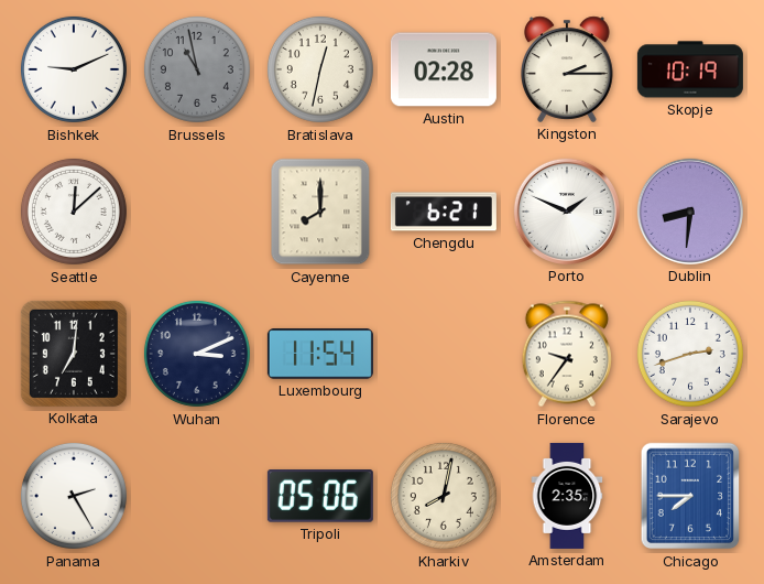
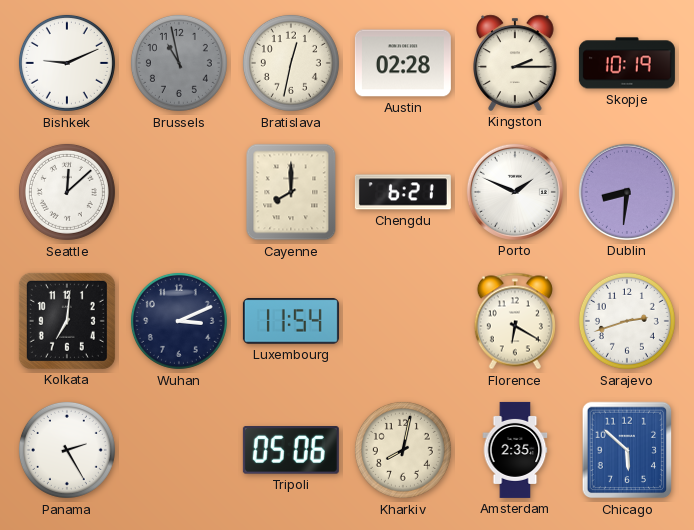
Florence: 9:36 -> 6:20 (515, 321)
Chicago: 7:45 -> 5:52 (627, 450)
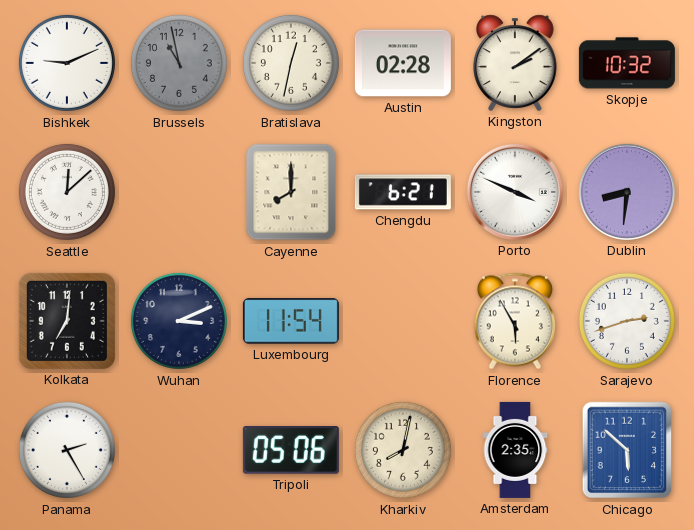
Kingston: 2:15 -> 2:09 (516, 63)
Skopje: 10:19 -> 10:32 (627, 63)
Porto: 1:49 -> 3:49 (515, 192)
Florence: 6:20 -> 5:55 (515, 321)
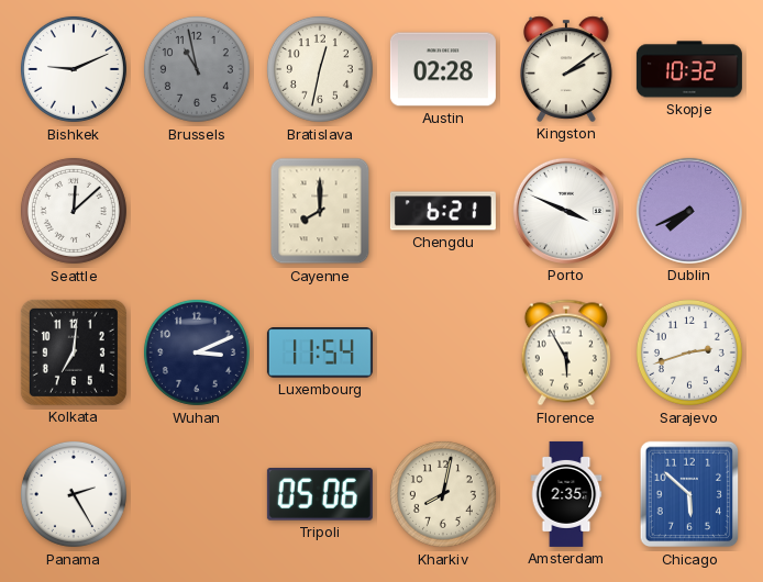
Dublin: 8:31 -> 7:41 (689, 211)
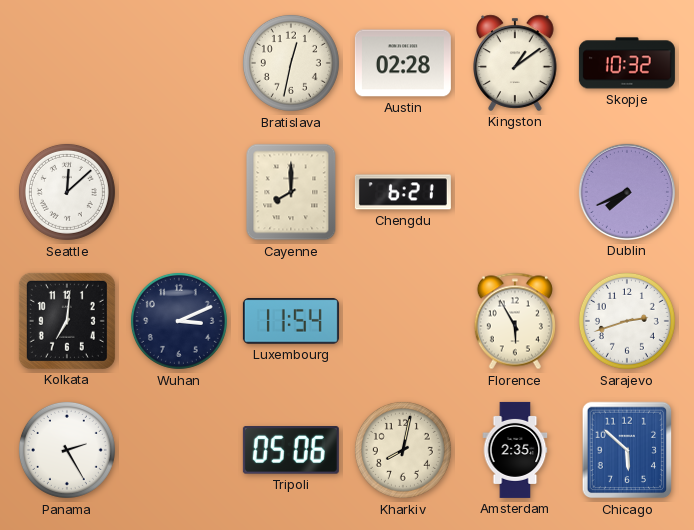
Bishkek: 9:11 -> none (74, 69)
Brussels: 10:58 -> none (197, 69)
Kingston: 2:09 -> 1:09 (516, 63)
Porto: 3:49 -> none (566, 211)
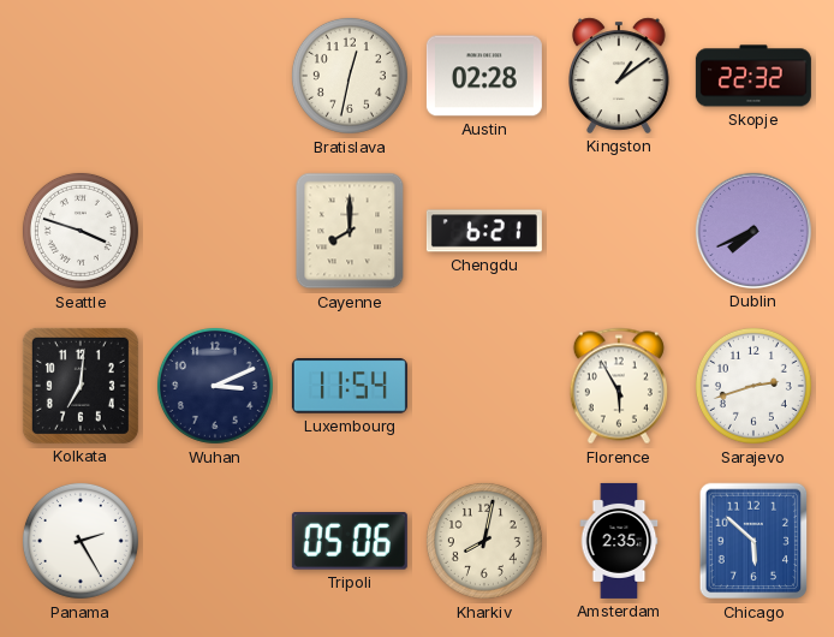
Skopje: 10:32 -> 22:32 (753, 76)
Seattle: 12:08 -> 3:48 (81, 231)
